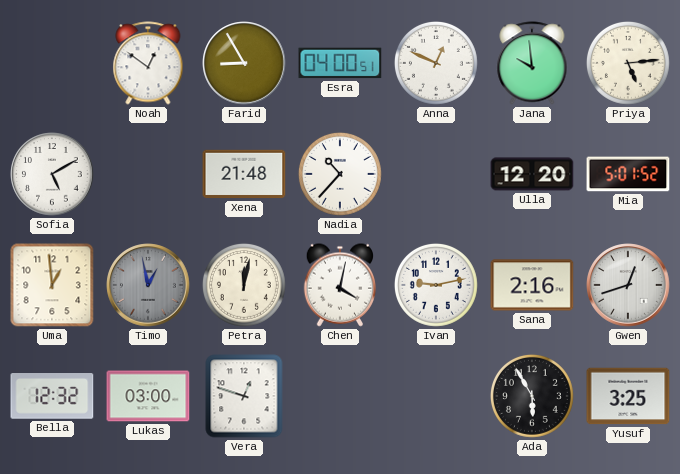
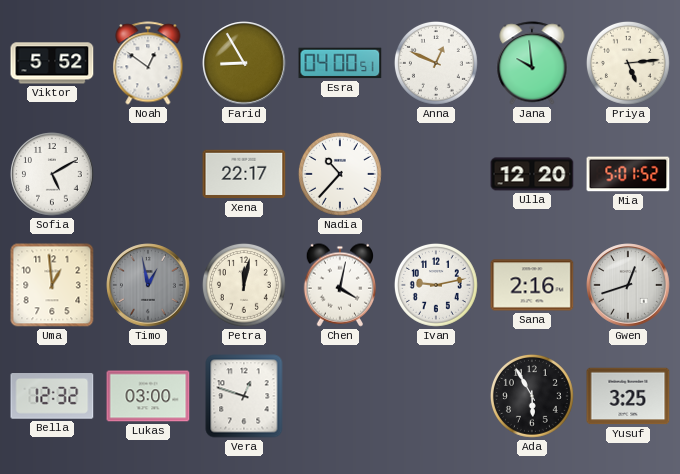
Viktor: none -> 5:52 (52, 63)
Xena: 21:48 -> 22:17 (244, 174)
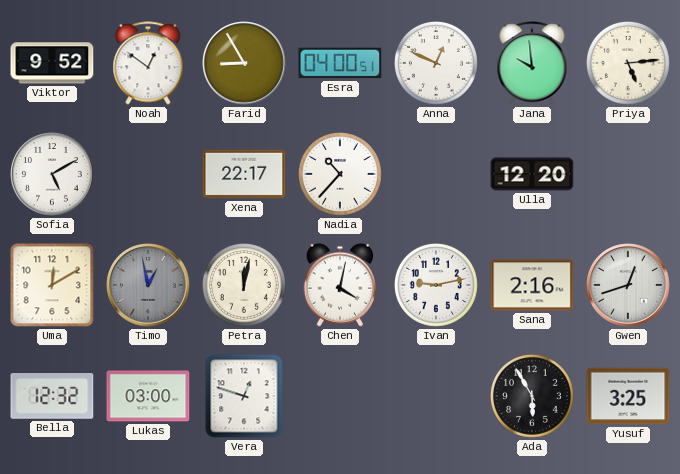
Viktor: 5:52 -> 9:52 (52, 63)
Mia: 5:01 -> none (628, 174)
Uma: 12:59 -> 12:10 (52, 285)
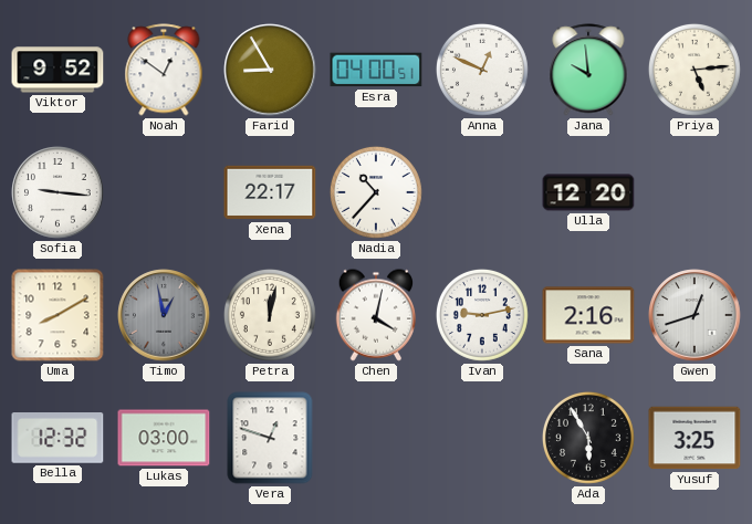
Sofia: 5:10 -> 9:16 (58, 192)
Uma: 12:10 -> 8:10 (58, 315)
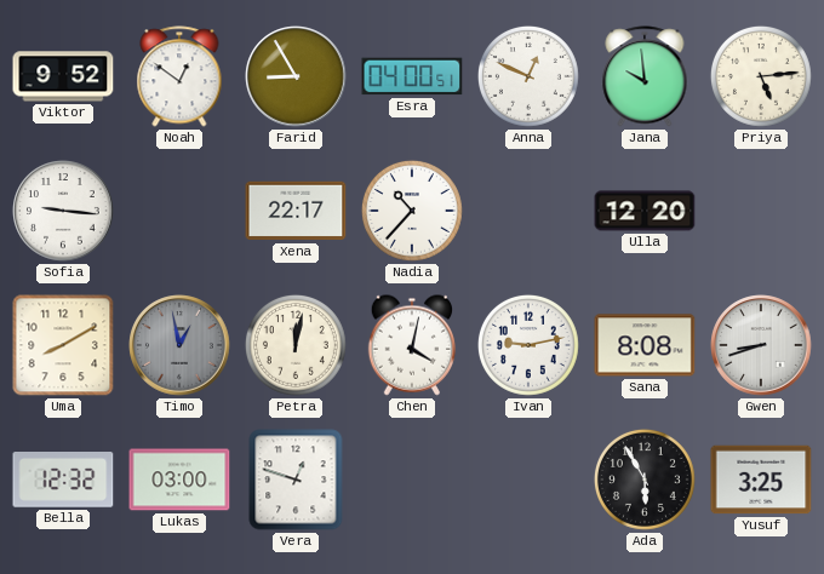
Sana: 2:16 -> 8:08 (645, 345)
Gwen: 12:42 -> 8:42 (761, 345)
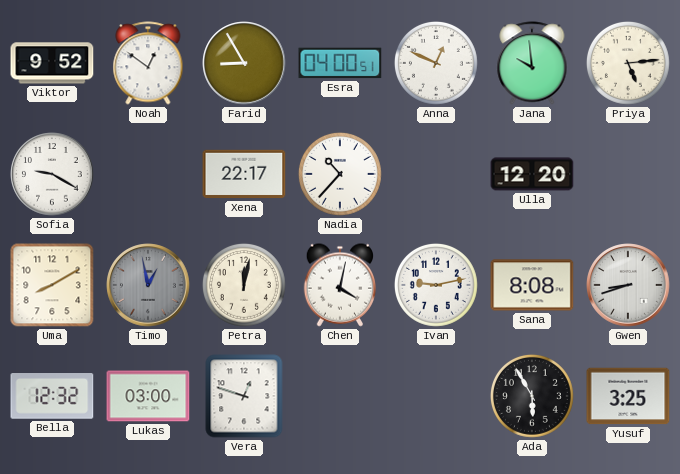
Sofia: 9:16 -> 9:20 (52, 174)
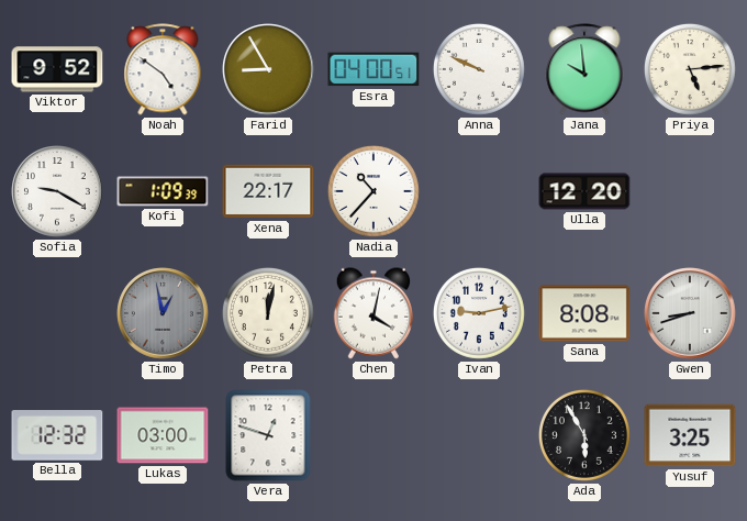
Noah: 12:51 -> 4:51 (163, 69)
Anna: 12:49 -> 9:49 (479, 69)
Kofi: none -> 1:09 (163, 191)
Uma: 8:10 -> none (52, 285)
